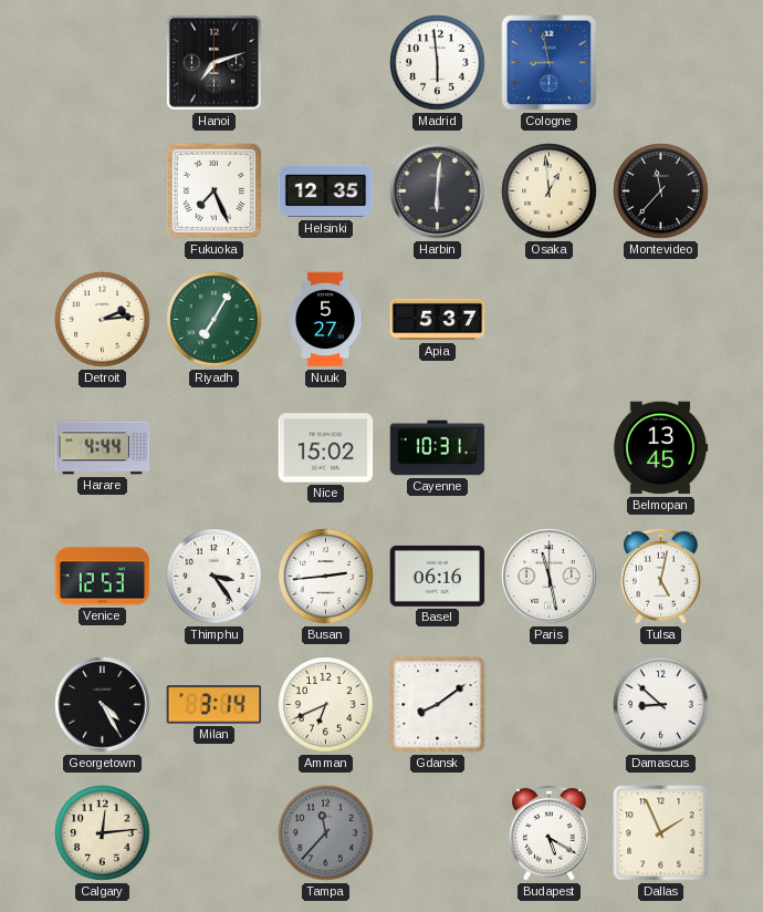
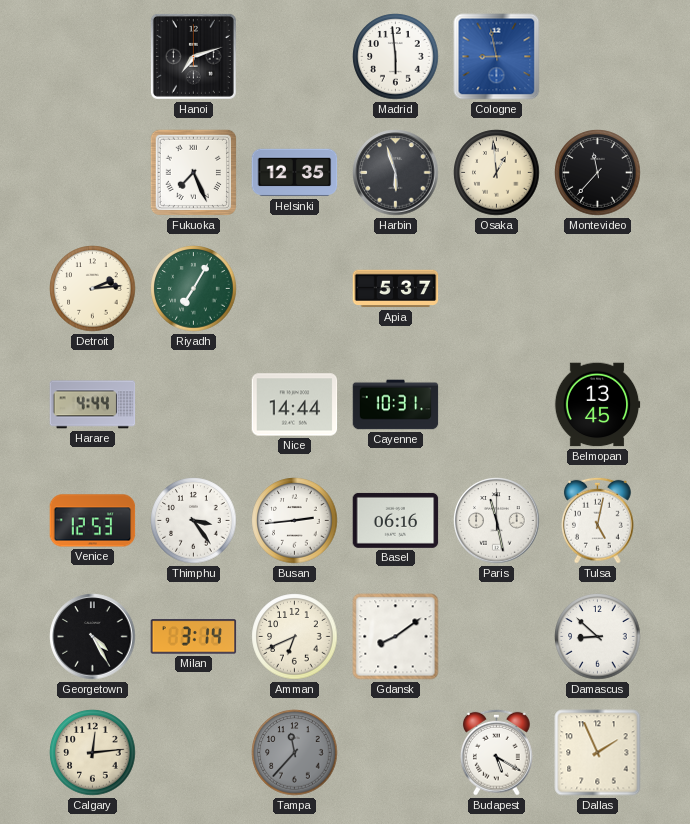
Harbin: 6:01 -> 5:57 (396, 173)
Nuuk: 5:27 -> none (326, 320)
Nice: 15:02 -> 14:44 (295, 405)
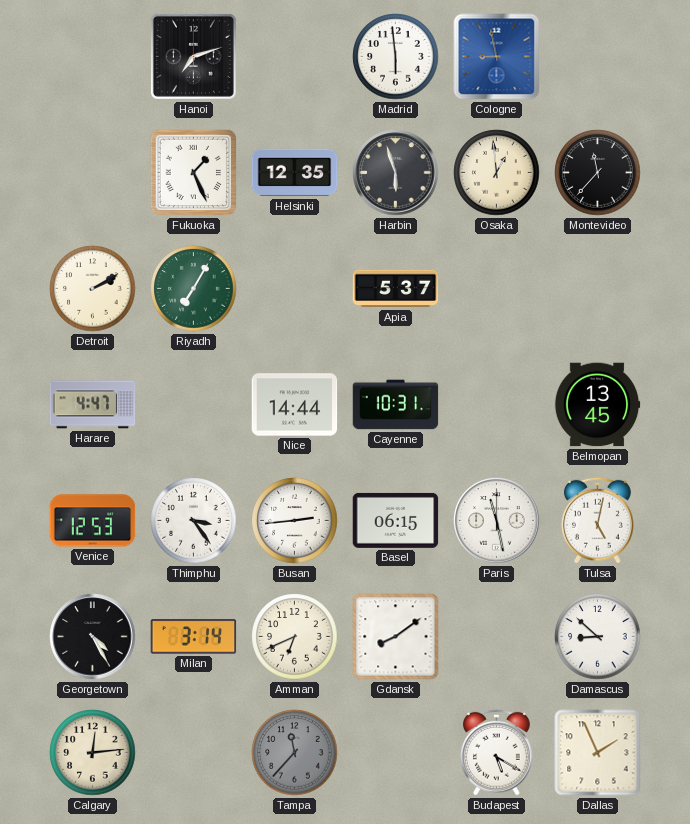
Fukuoka: 7:26 -> 1:26 (193, 172)
Detroit: 2:14 -> 2:10 (93, 289)
Harare: 4:44 -> 4:47 (93, 405)
Basel: 06:16 -> 06:15 (396, 520)
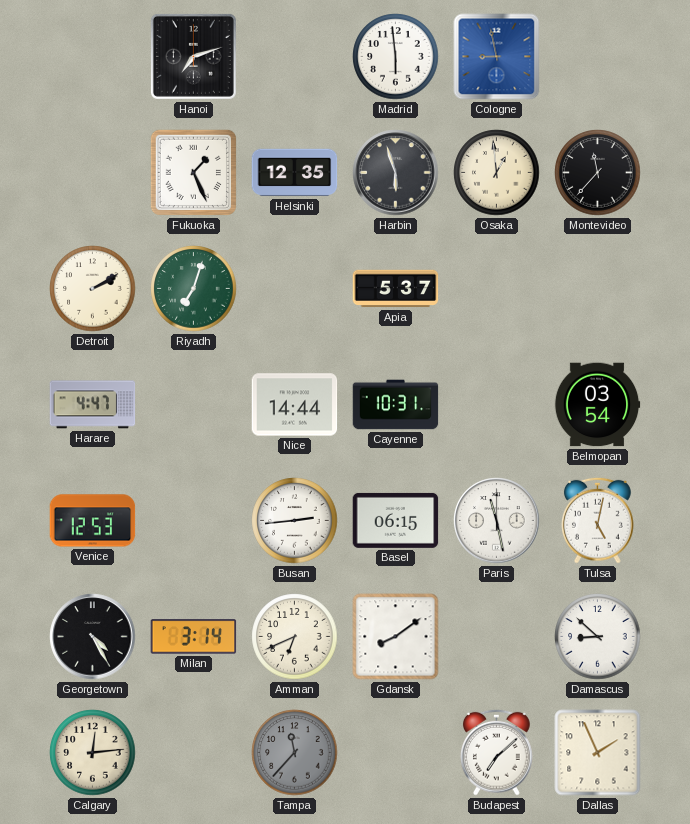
Riyadh: 7:05 -> 7:03 (194, 289)
Belmopan: 13:45 -> 03:54 (597, 405)
Thimphu: 3:24 -> none (194, 521)
Budapest: 5:20 -> 7:08 (497, 752)
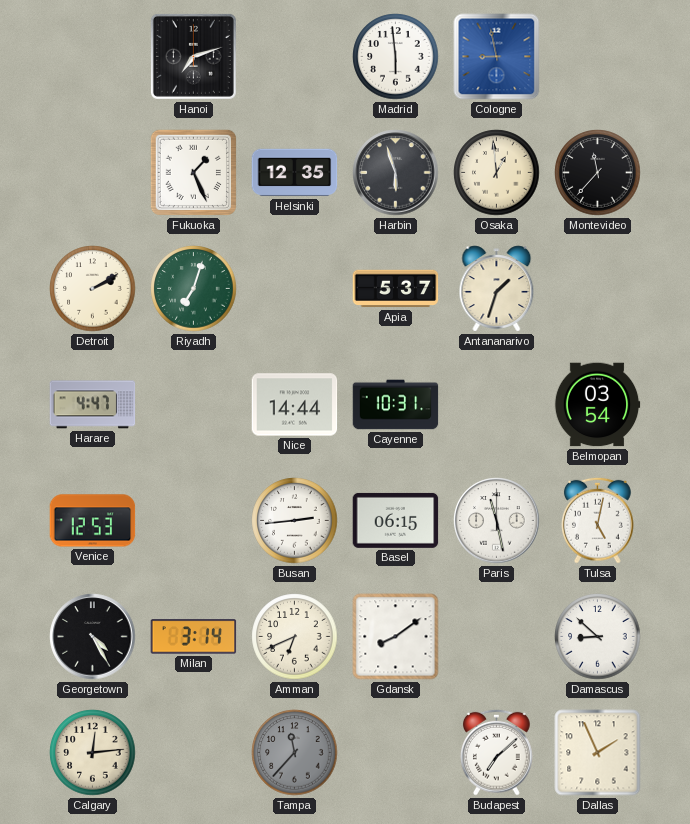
Antananarivo: none -> 1:33 (497, 289)
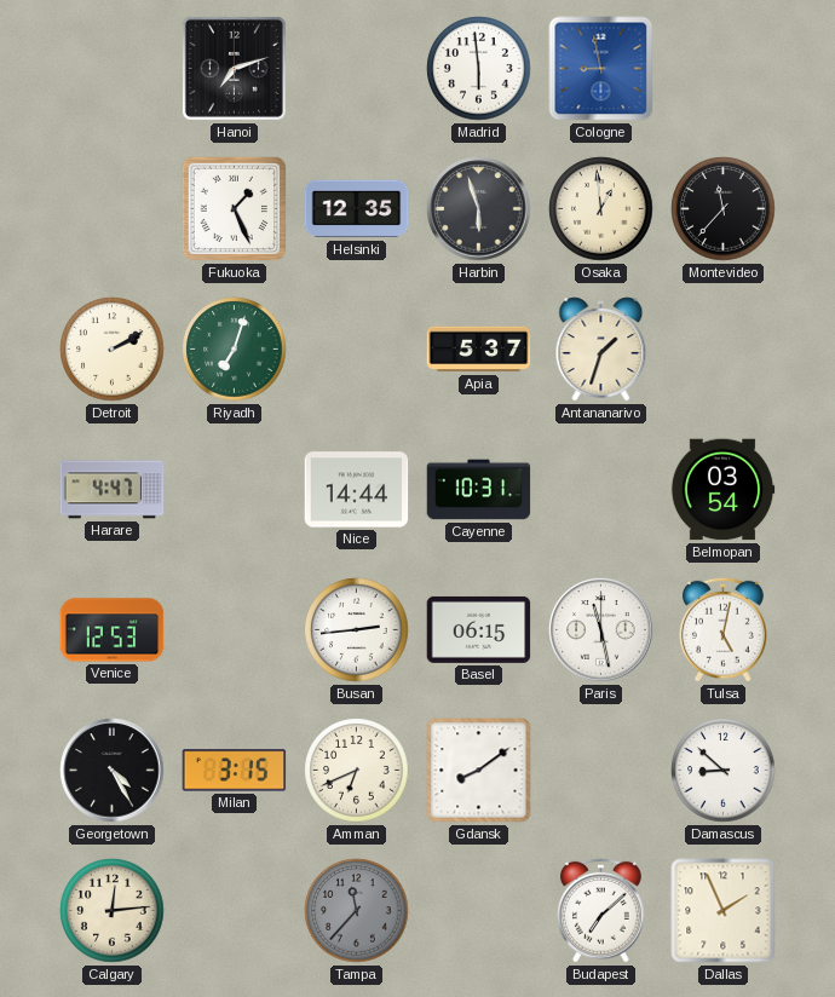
Milan: 3:14 -> 3:15 (235, 771)
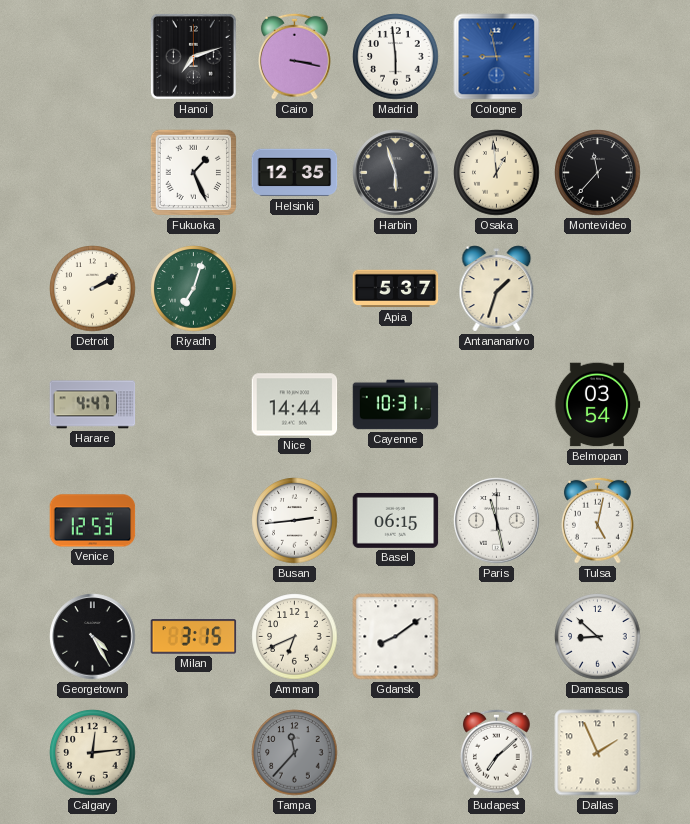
Cairo: none -> 3:17 (295, 56)
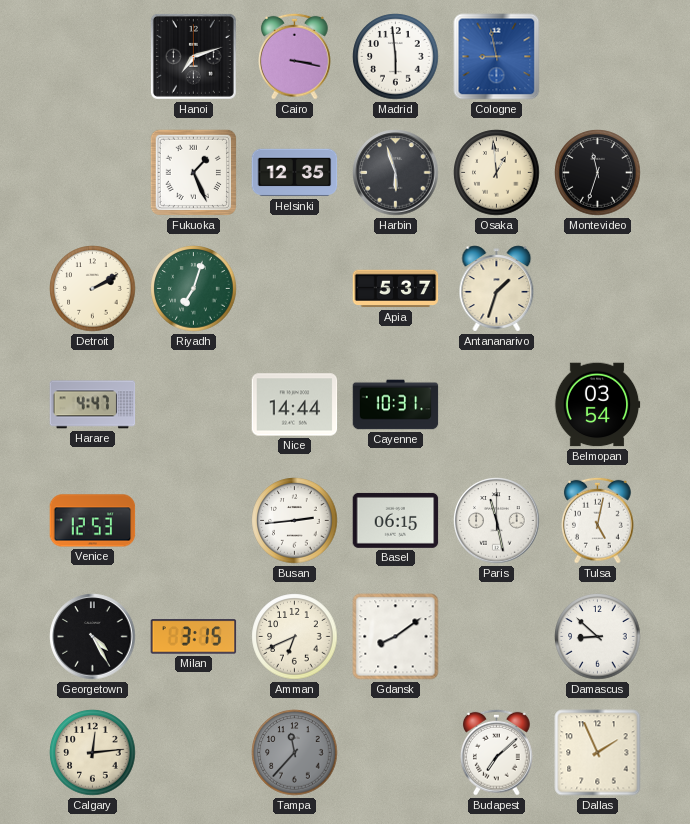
Montevideo: 11:37 -> 11:33 (598, 173)
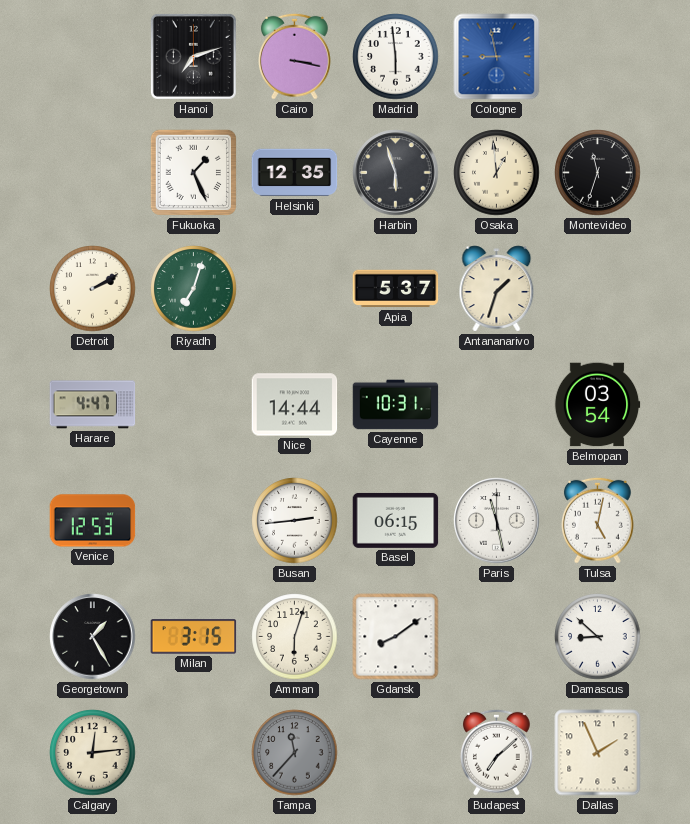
Georgetown: 4:25 -> 1:25 (93, 637)
Amman: 6:41 -> 6:03 (295, 637)
